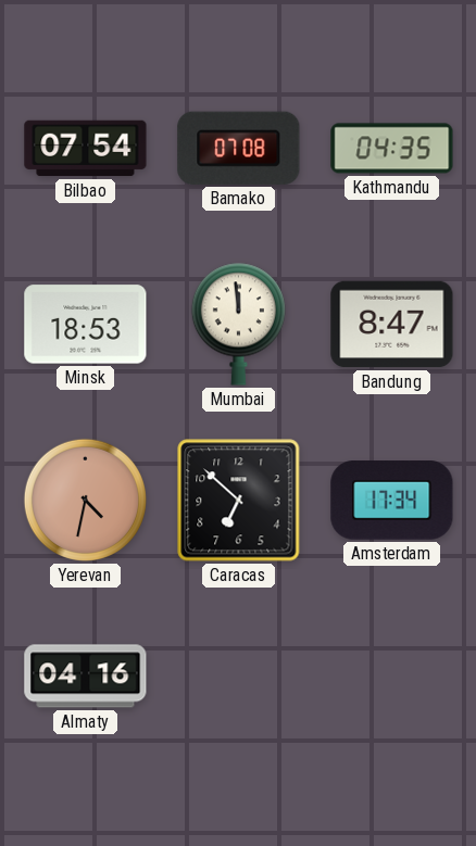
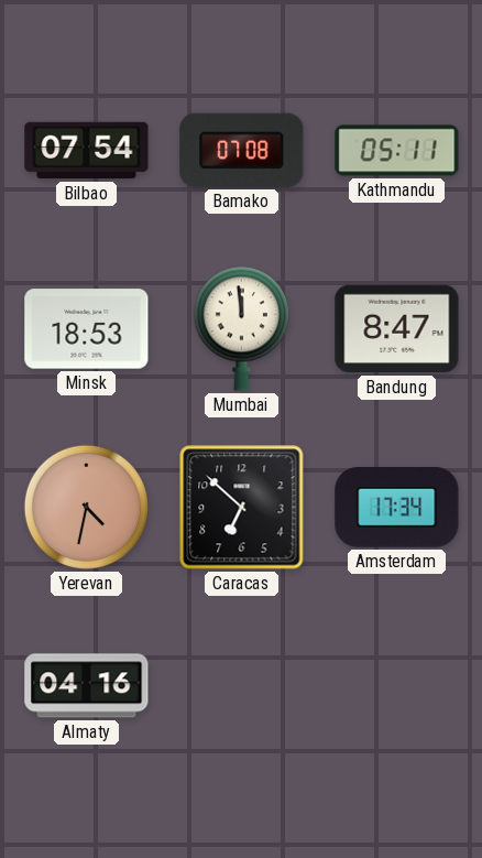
Kathmandu: 04:35 -> 05:11 (397, 151)
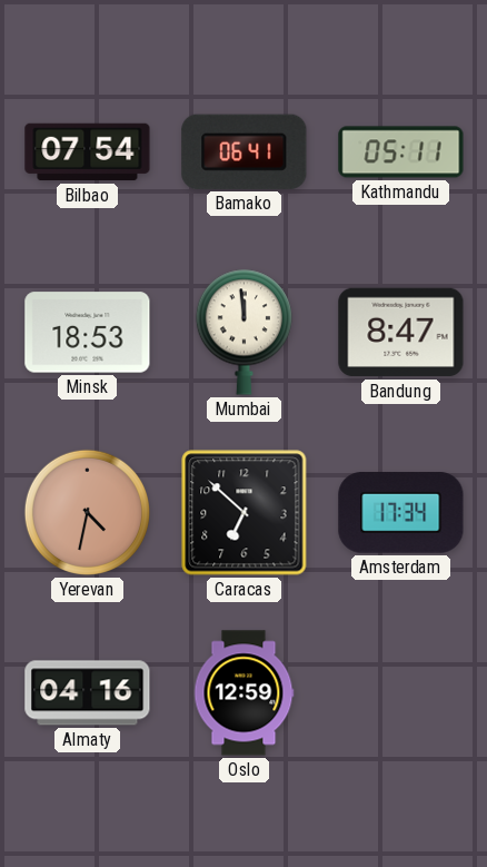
Bamako: 07:08 -> 06:41 (245, 151)
Oslo: none -> 12:59 (245, 693)
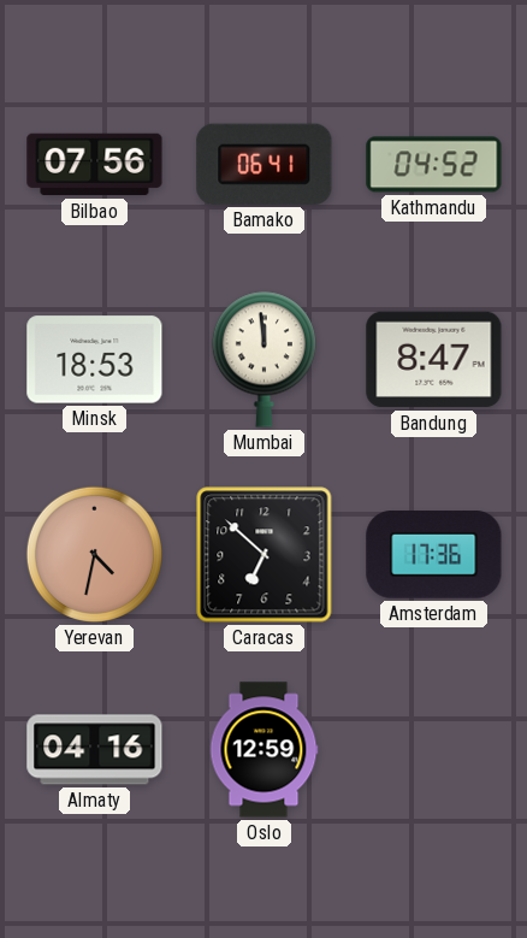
Bilbao: 07:54 -> 07:56 (95, 165)
Kathmandu: 05:11 -> 04:52 (434, 165)
Amsterdam: 17:34 -> 17:36 (434, 555)
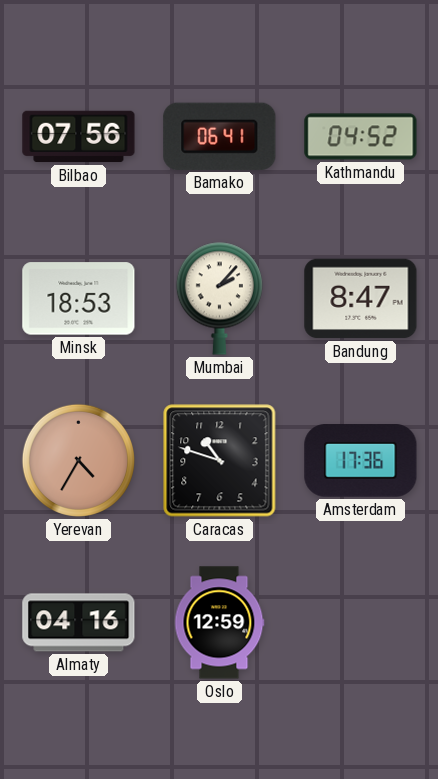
Mumbai: 11:59 -> 2:07 (219, 298)
Yerevan: 4:32 -> 4:35 (78, 460)
Caracas: 6:52 -> 10:48 (220, 461)
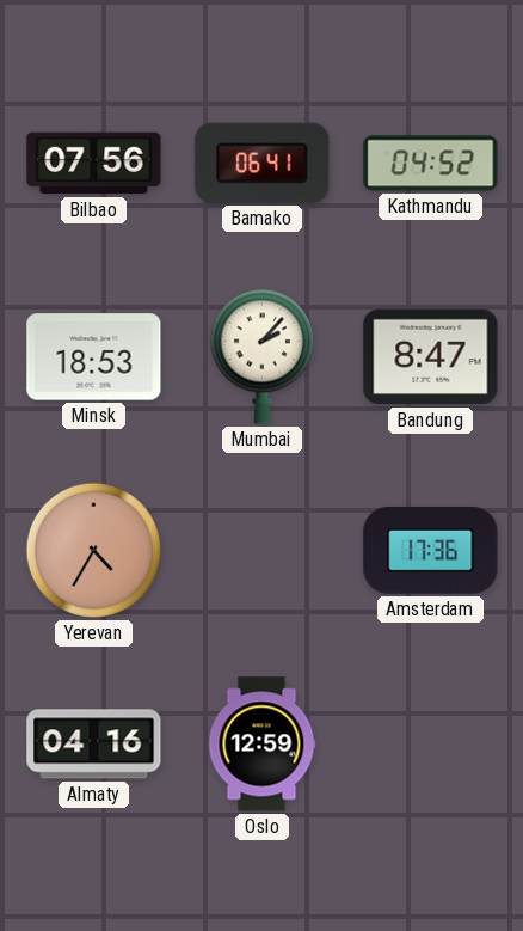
Caracas: 10:48 -> none (220, 461)
